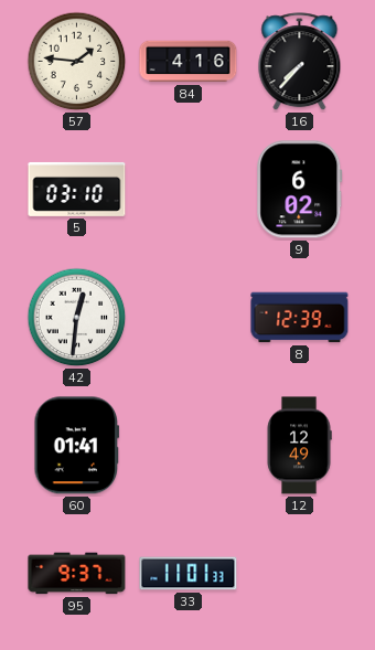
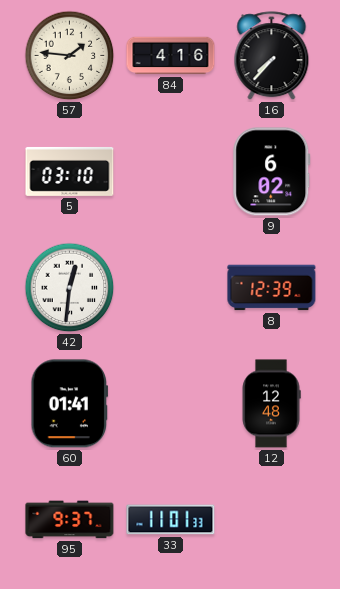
12: 12:49 -> 12:48 (271, 404)
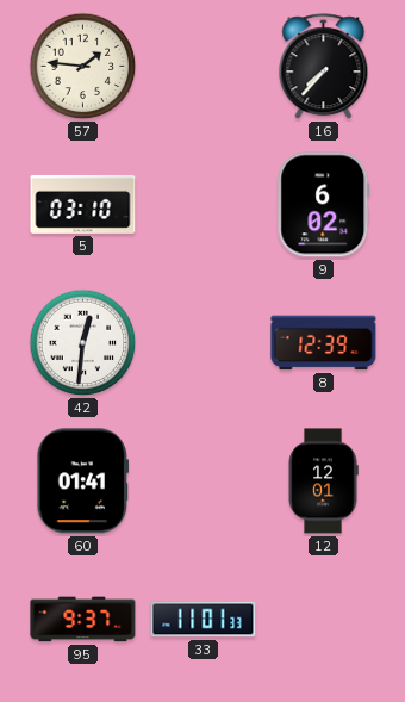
84: 4:16 -> none (171, 56)
12: 12:48 -> 12:01 (323, 482)
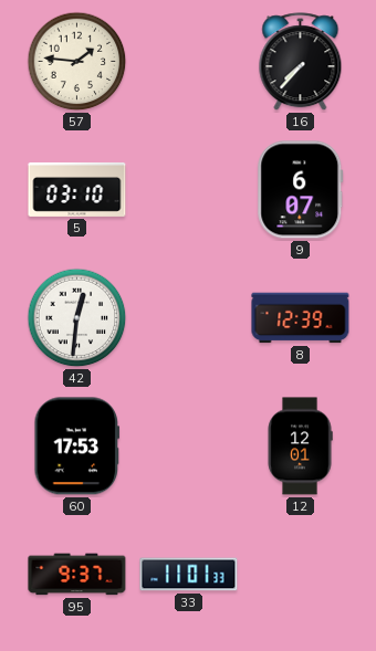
9: 6:02 -> 6:07 (301, 190)
60: 01:41 -> 17:53 (77, 447)
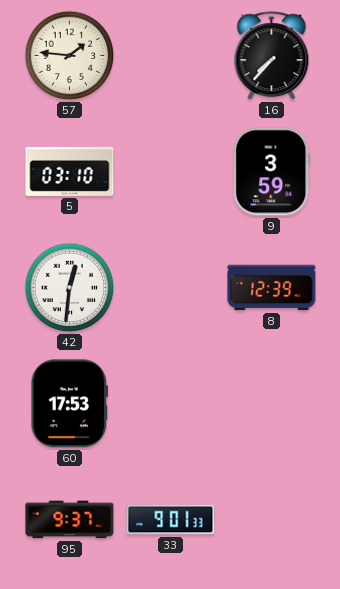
9: 6:07 -> 3:59 (272, 172)
12: 12:01 -> none (300, 447)
33: 11:01 -> 9:01 (171, 520)
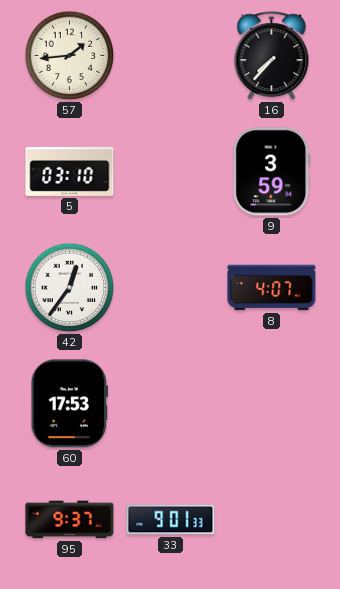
57: 1:46 -> 1:44 (70, 56)
42: 12:31 -> 12:36 (70, 288)
8: 12:39 -> 4:07 (272, 288)
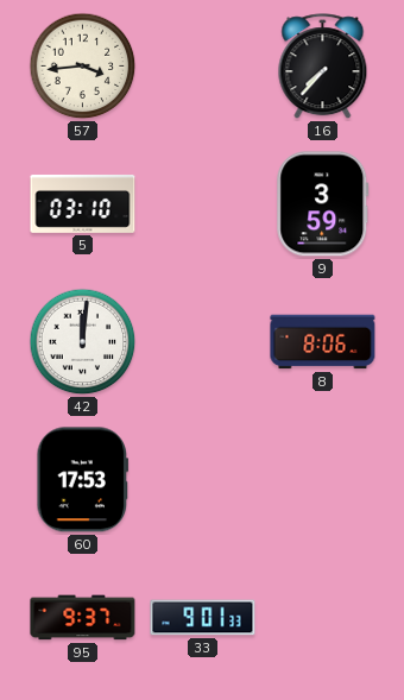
57: 1:44 -> 3:44 (83, 67)
42: 12:36 -> 12:01 (83, 342)
8: 4:07 -> 8:06 (323, 342)
